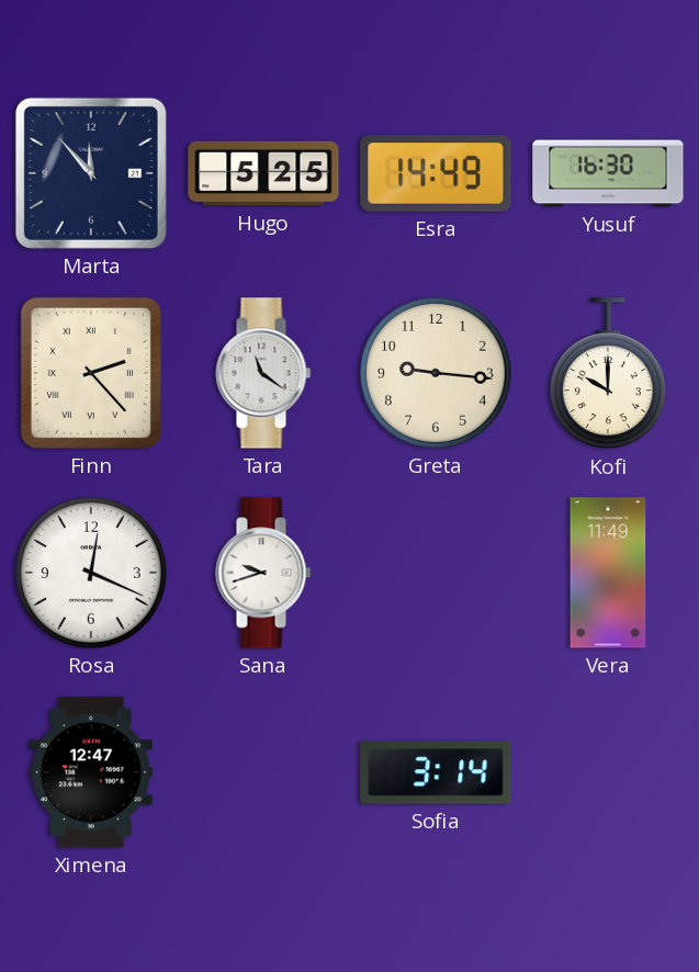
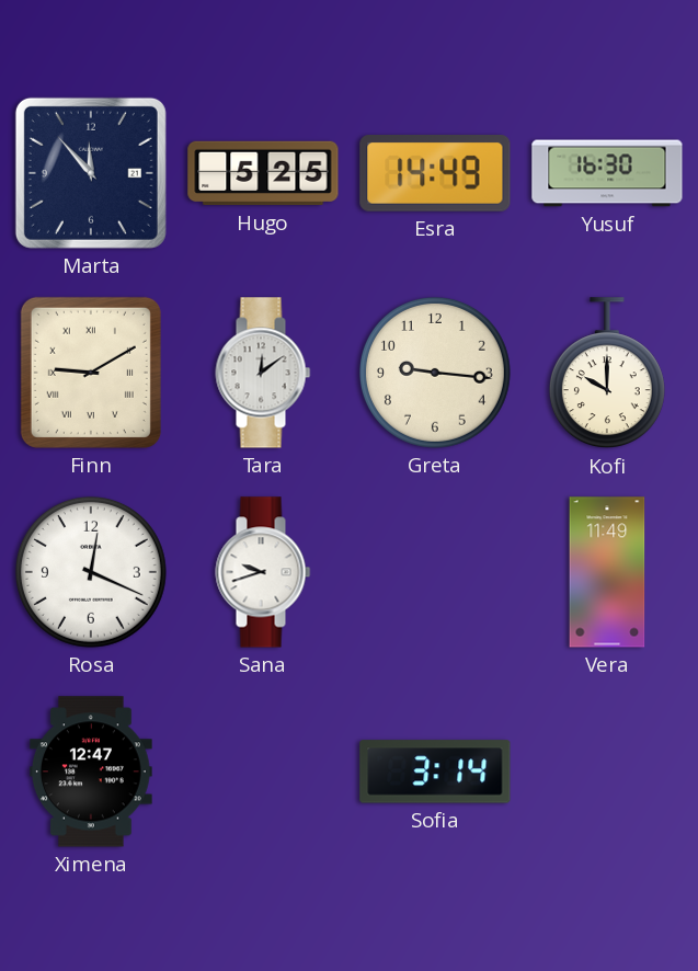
Finn: 2:23 -> 9:10 (91, 373)
Tara: 11:21 -> 12:09 (263, 373)
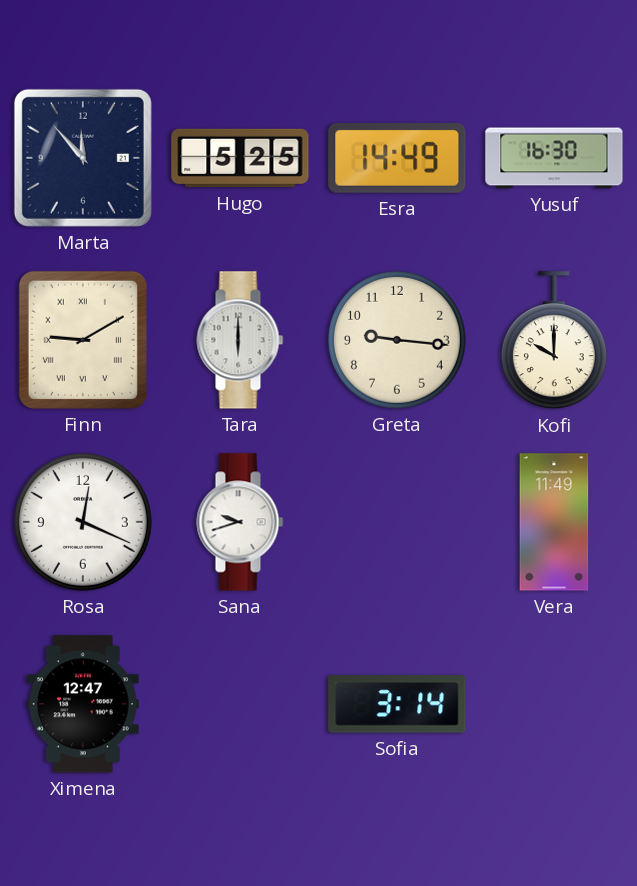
Tara: 12:09 -> 6:00 (240, 340)
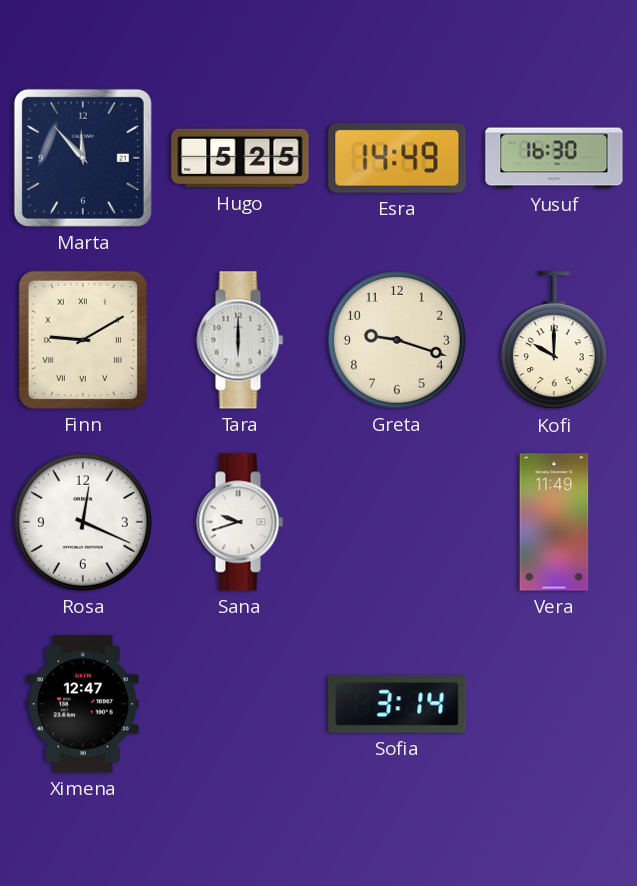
Greta: 9:16 -> 9:18 (397, 340)
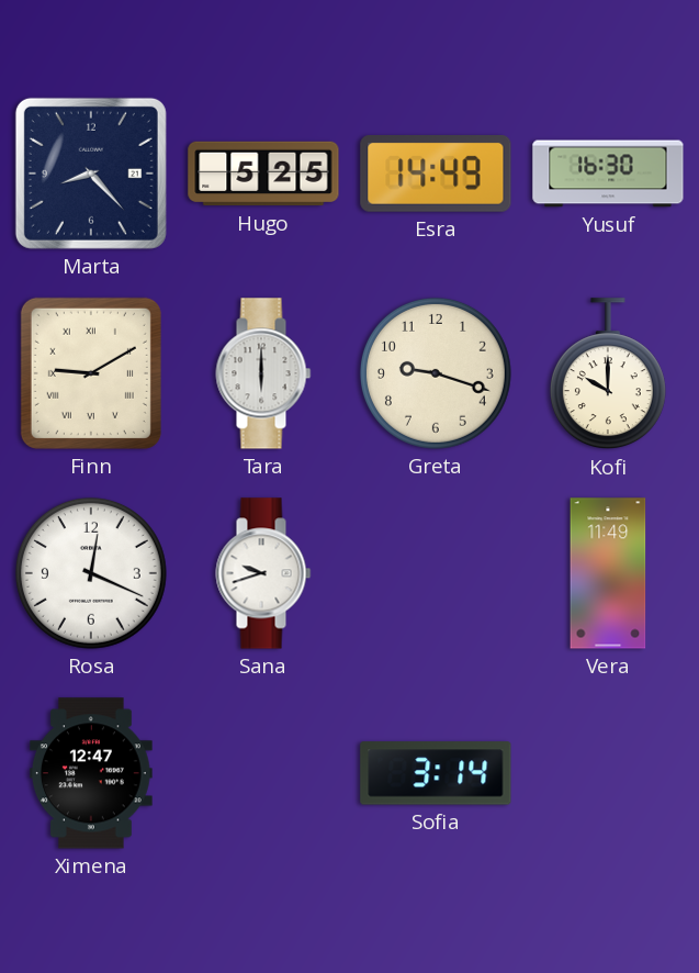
Marta: 11:53 -> 8:23 (91, 174)
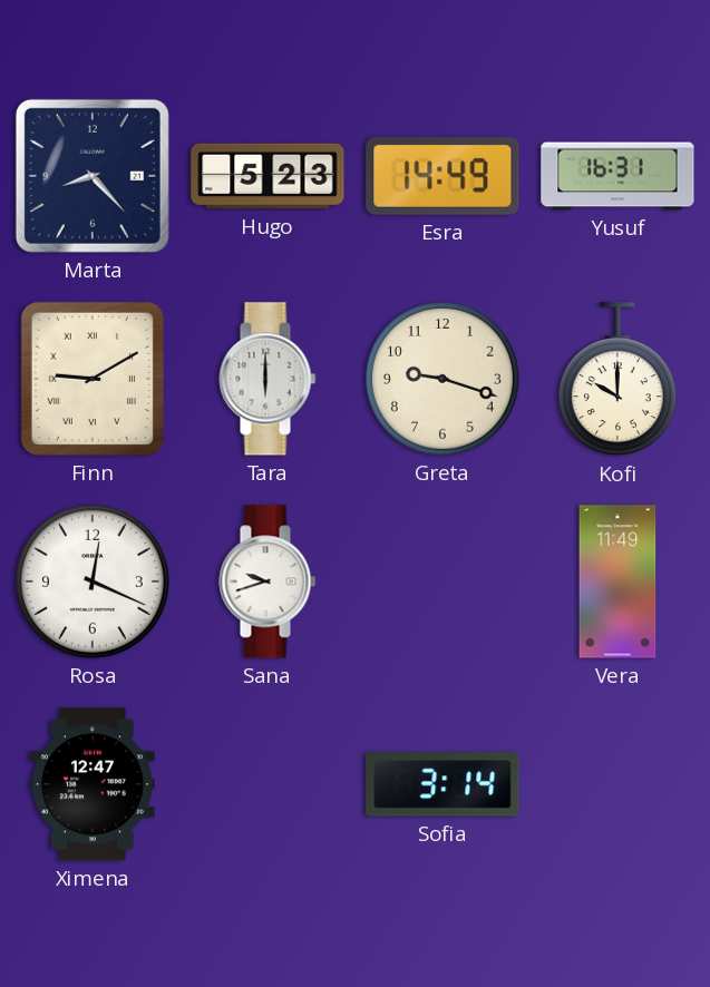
Hugo: 5:25 -> 5:23 (268, 176)
Yusuf: 16:30 -> 16:31 (617, 176)
